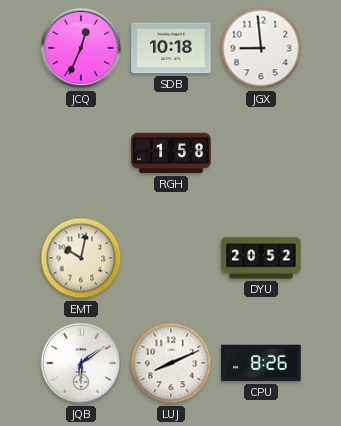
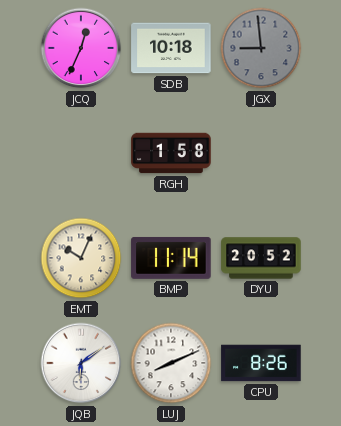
JGX dial: white -> grey (261, 48)
EMT: 10:02 -> 10:04 (81, 258)
BMP: none -> 11:14 (171, 258)
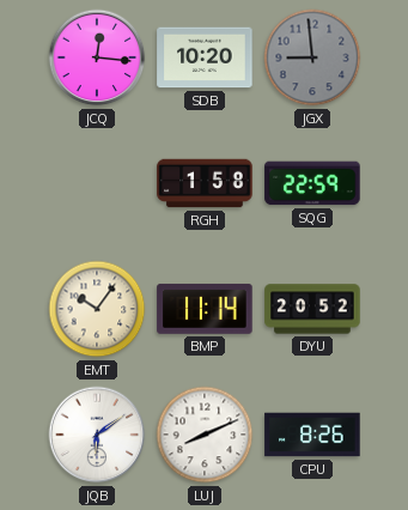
JCQ: 12:34 -> 12:16 (97, 57)
SDB: 10:18 -> 10:20 (205, 57)
SQG: none -> 22:59 (312, 183)
EMT: 10:04 -> 10:06 (97, 309)
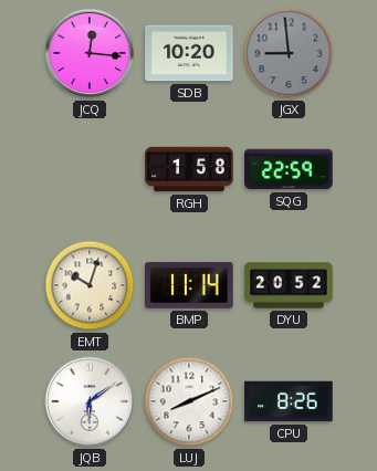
EMT: 10:06 -> 10:03 (90, 285)
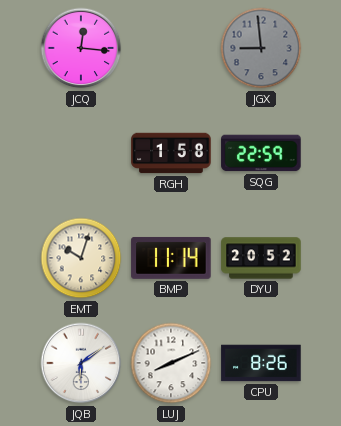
SDB: 10:20 -> none (189, 53)
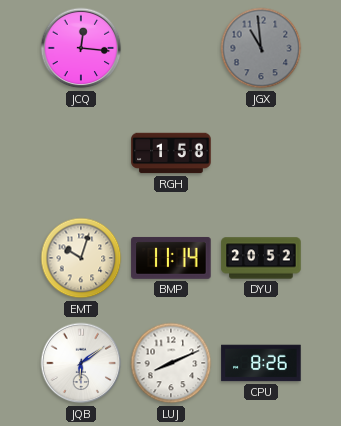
JGX: 8:59 -> 10:59 (261, 48)
SQG: 22:59 -> none (261, 153)
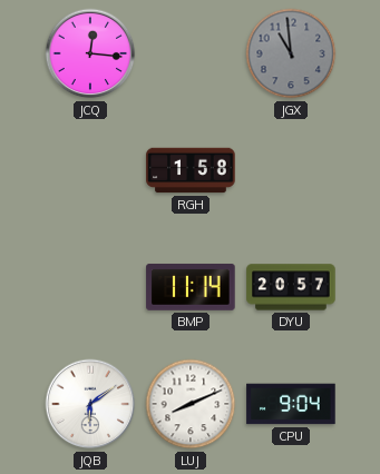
EMT: 10:03 -> none (81, 258)
DYU: 20:52 -> 20:57 (291, 287)
CPU: 8:26 -> 9:04 (291, 404)
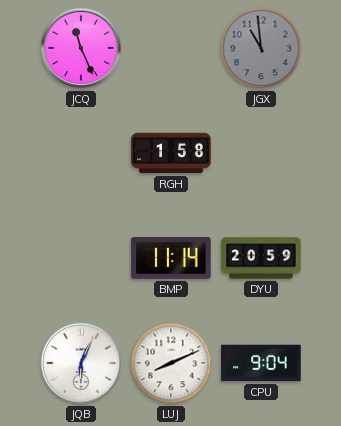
JCQ: 12:16 -> 11:26 (81, 48)
DYU: 20:57 -> 20:59 (261, 258)
JQB: 6:09 -> 6:04 (81, 363)
